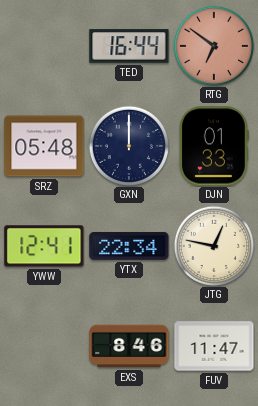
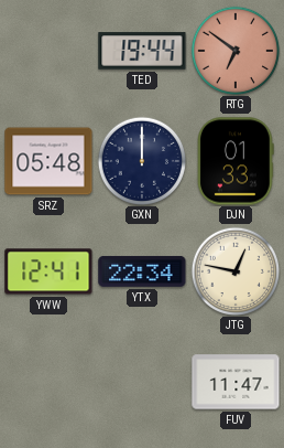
TED: 16:44 -> 19:44 (142, 51)
EXS: 8:46 -> none (129, 346)
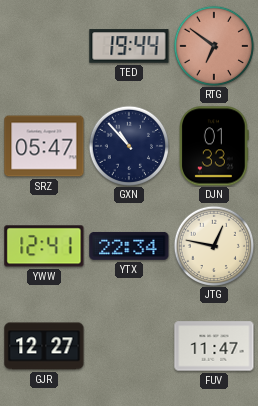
SRZ: 05:48 -> 05:47 (44, 146)
GXN: 12:00 -> 10:53 (128, 145)
GJR: none -> 12:27 (44, 346)
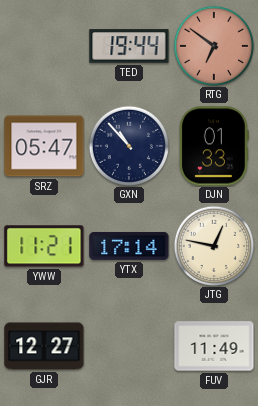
YWW: 12:41 -> 11:21 (44, 246)
YTX: 22:34 -> 17:14 (129, 246)
FUV: 11:47 -> 11:49 (214, 346)
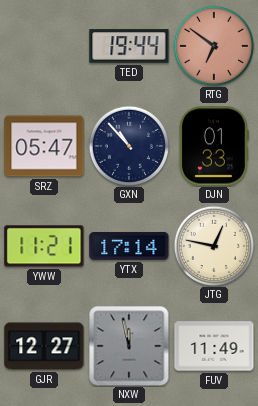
NXW: none -> 11:58 (129, 346)
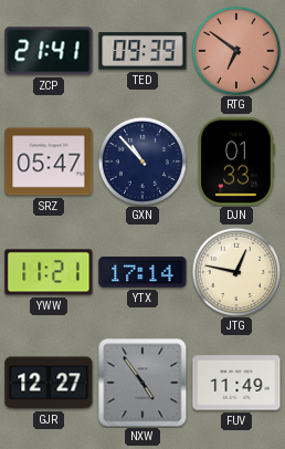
ZCP: none -> 21:41 (49, 51)
TED: 19:44 -> 09:39 (142, 51)
NXW: 11:58 -> 4:54 (142, 383)
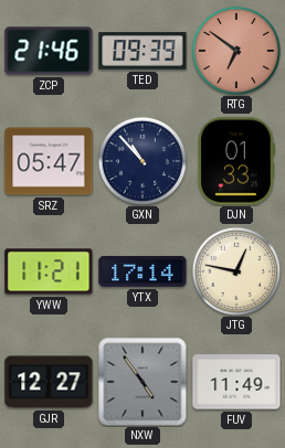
ZCP: 21:41 -> 21:46 (49, 51)
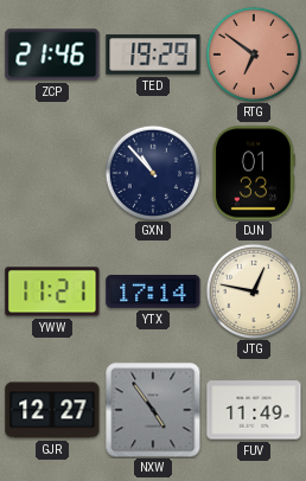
TED: 09:39 -> 19:29 (153, 54)
SRZ: 05:47 -> none (49, 161)
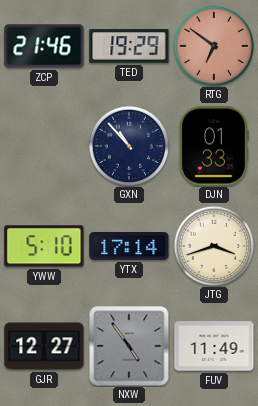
YWW: 11:21 -> 5:10 (44, 246)
JTG: 12:47 -> 3:42 (213, 245)
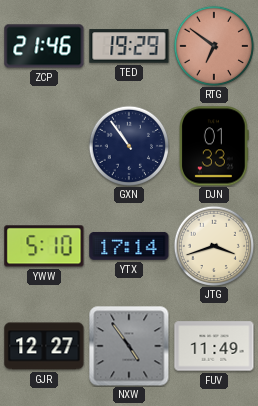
GXN: 10:53 -> 10:54 (128, 145)
